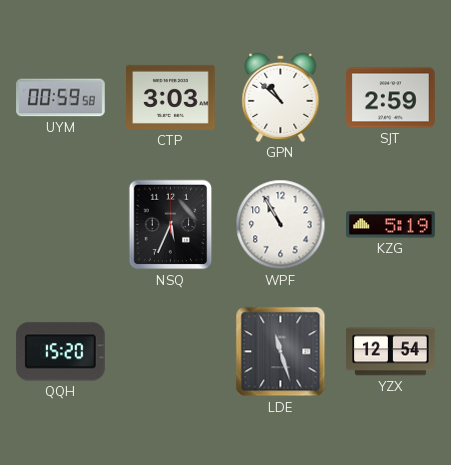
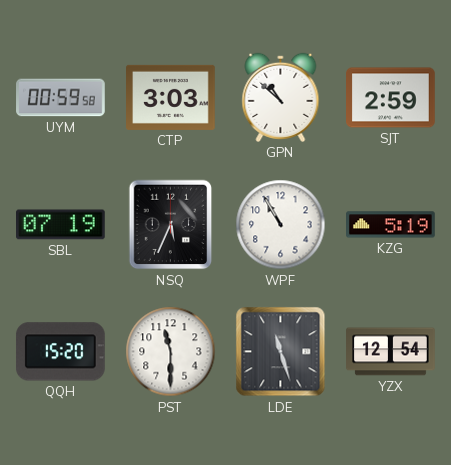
SBL: none -> 07:19 (61, 225)
PST: none -> 11:30 (171, 352)
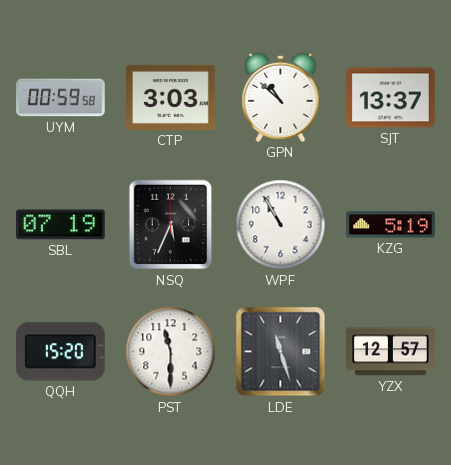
SJT: 2:59 -> 13:37 (391, 98)
YZX: 12:54 -> 12:57 (391, 352)
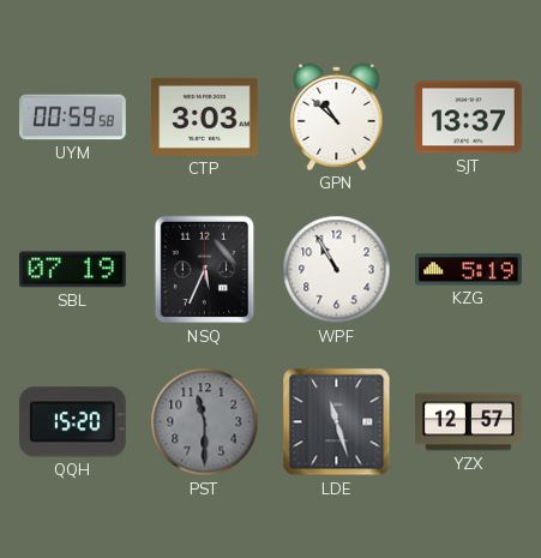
PST dial: white -> grey (205, 422)
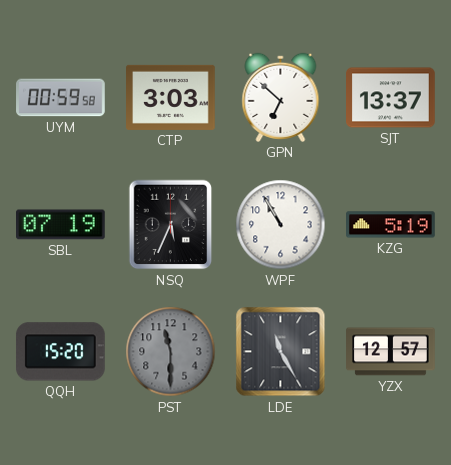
GPN: 10:52 -> 6:52 (281, 97)
LDE: 11:27 -> 11:25 (281, 352)
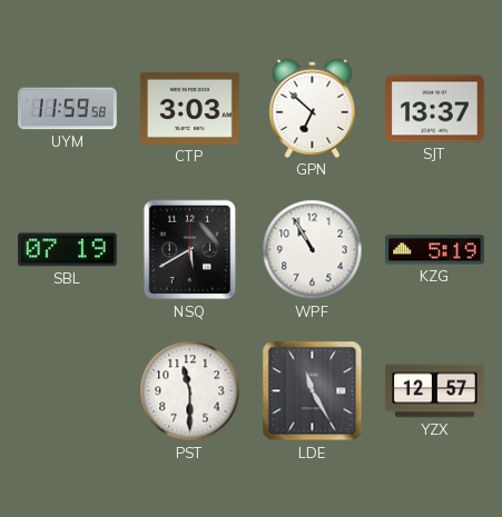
UYM: 00:59 -> 11:59 (68, 109)
NSQ: 5:34 -> 5:40 (190, 250)
QQH: 15:20 -> none (60, 352)
PST dial: grey -> white (190, 391)
